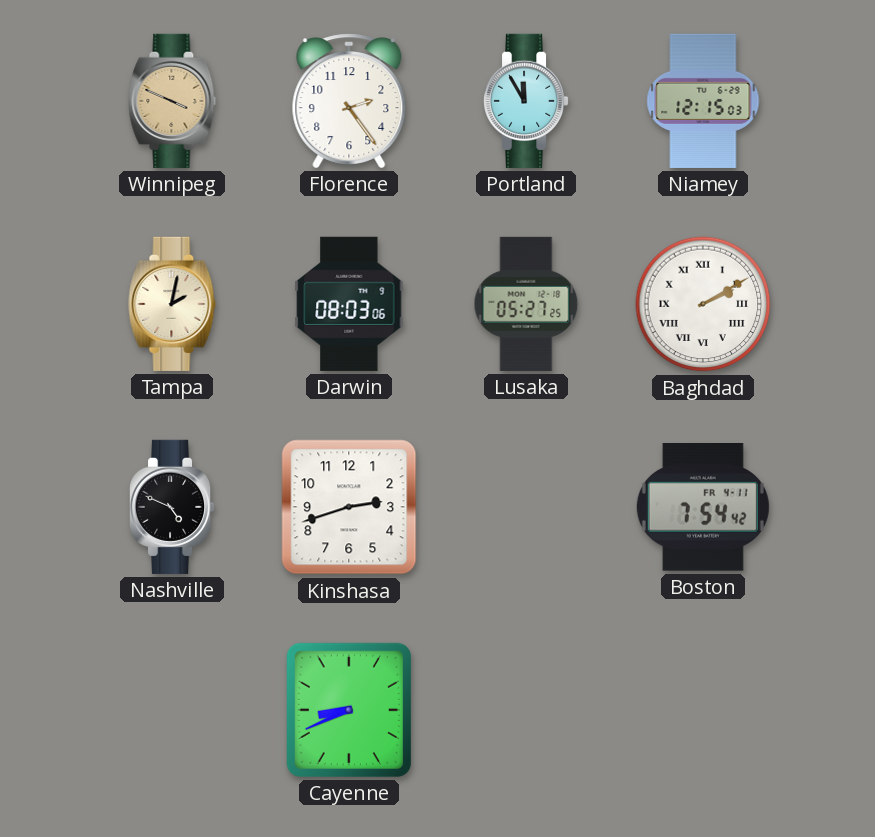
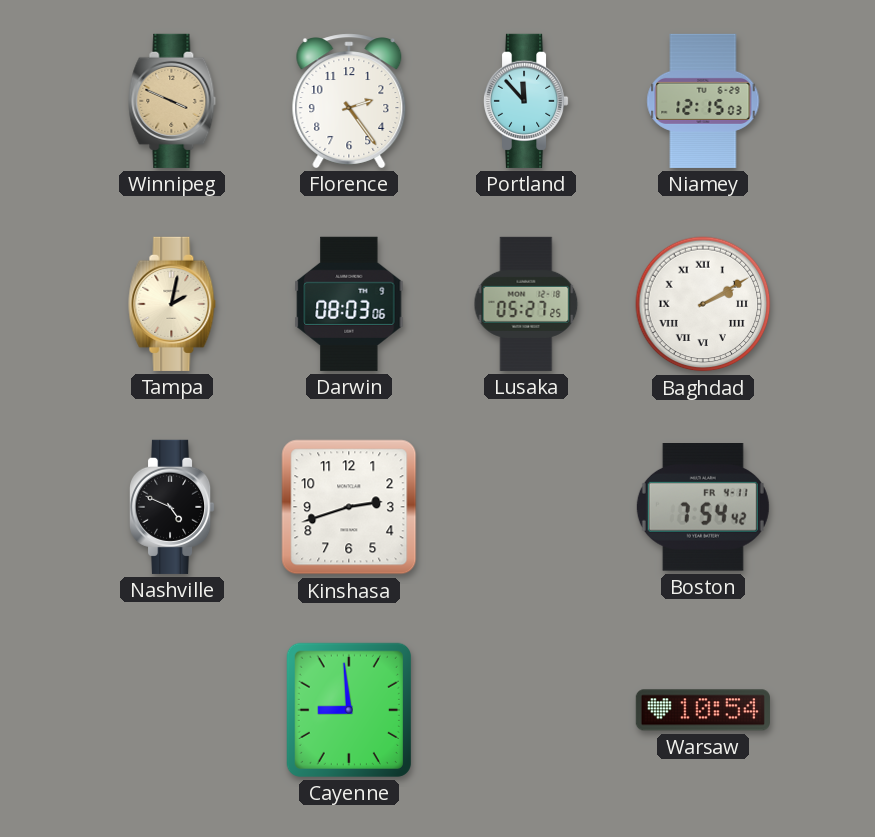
Portland: 11:55 -> 11:53 (527, 101)
Cayenne: 8:41 -> 8:59 (349, 710)
Warsaw: none -> 10:54 (703, 710)
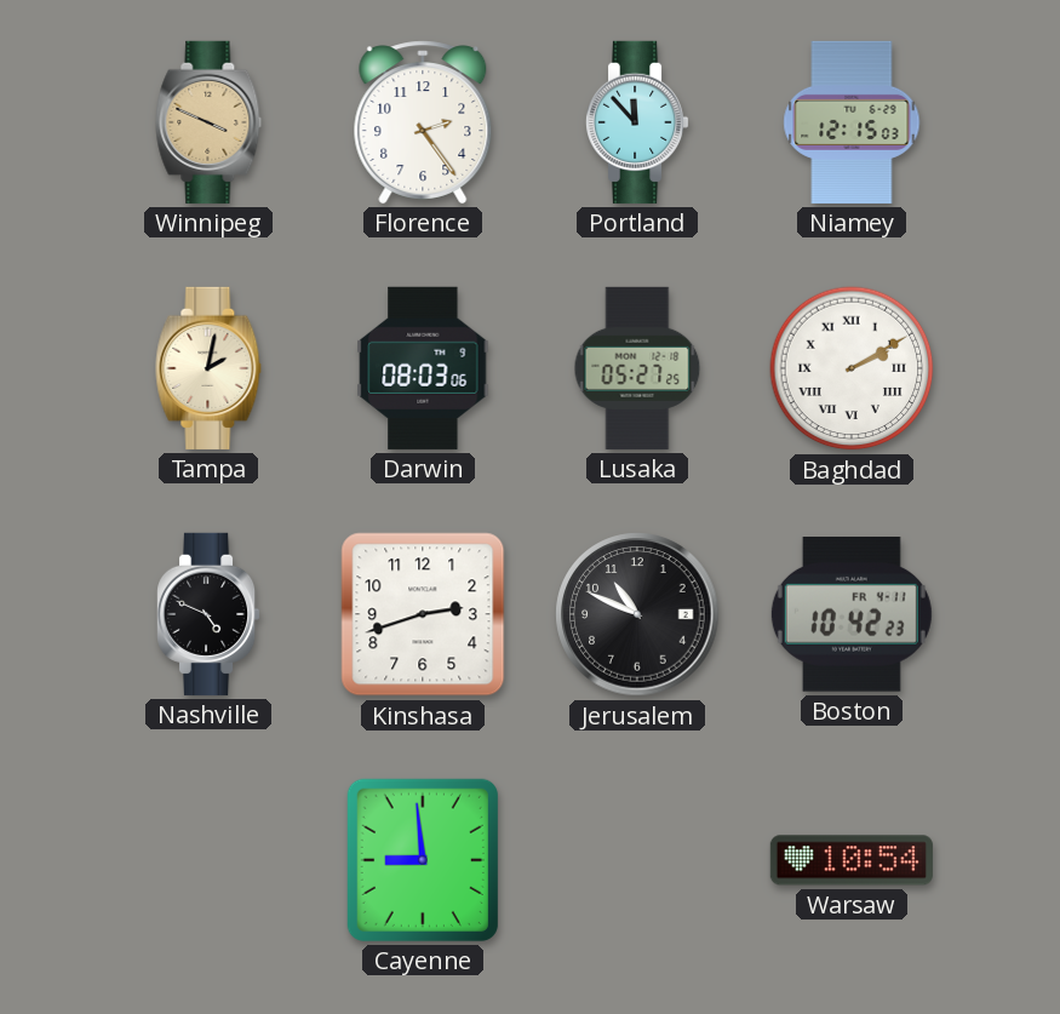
Jerusalem: none -> 10:49 (637, 614)
Boston: 7:54 -> 10:42 (852, 615)
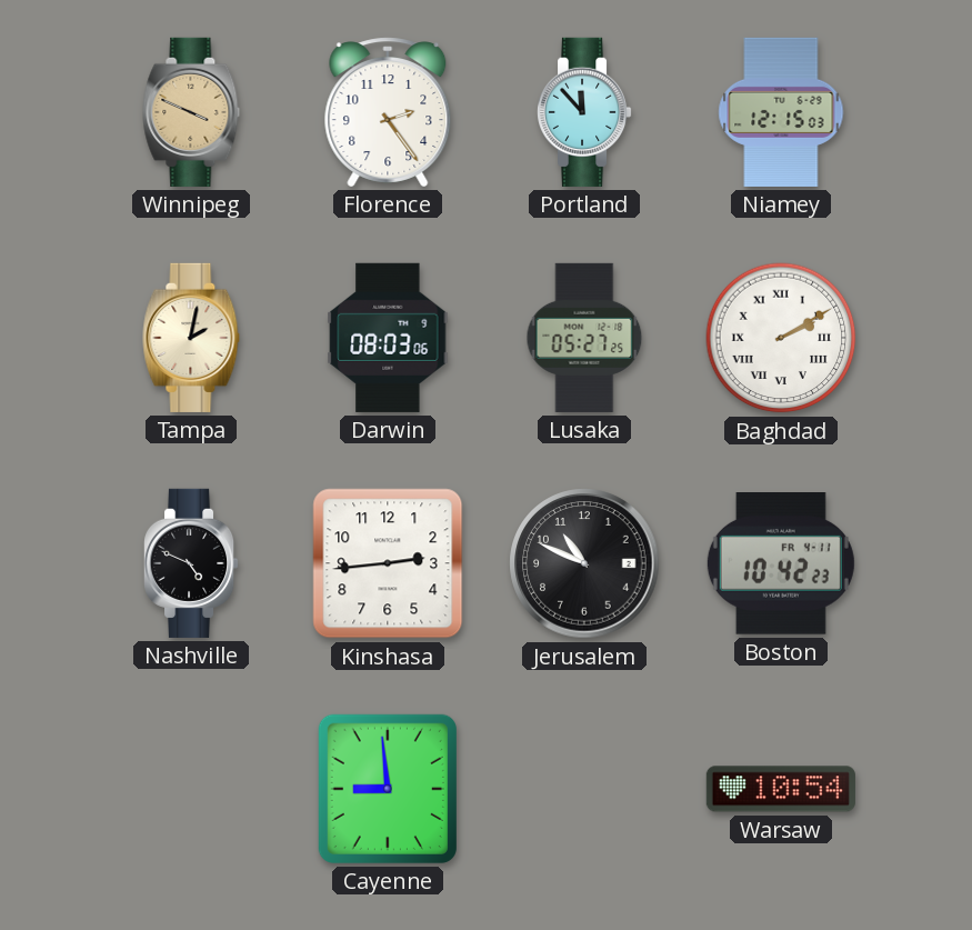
Kinshasa: 2:42 -> 2:44 (388, 563)
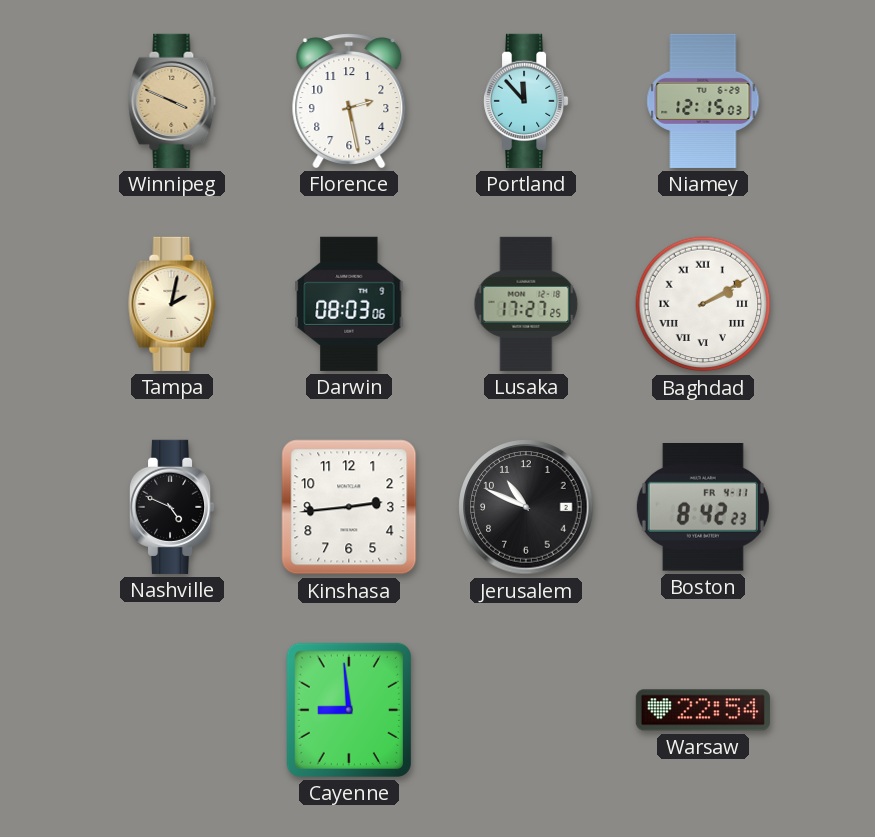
Florence: 2:24 -> 2:28 (349, 101)
Lusaka: 05:27 -> 17:27 (526, 304)
Boston: 10:42 -> 8:42 (703, 508)
Warsaw: 10:54 -> 22:54 (703, 710)
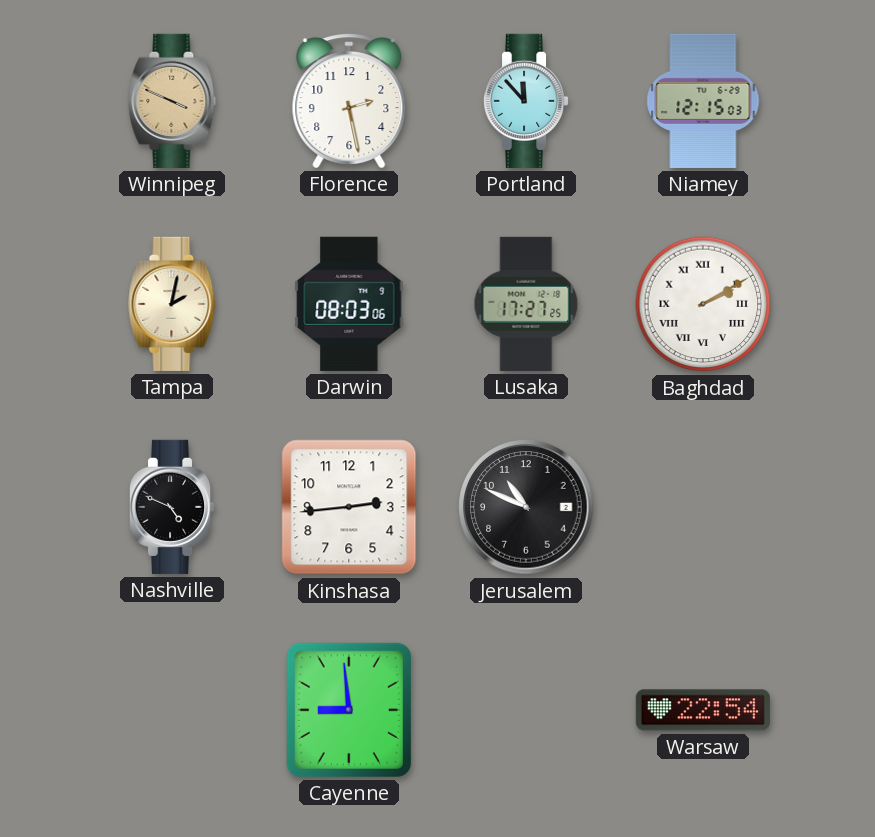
Boston: 8:42 -> none (703, 508)
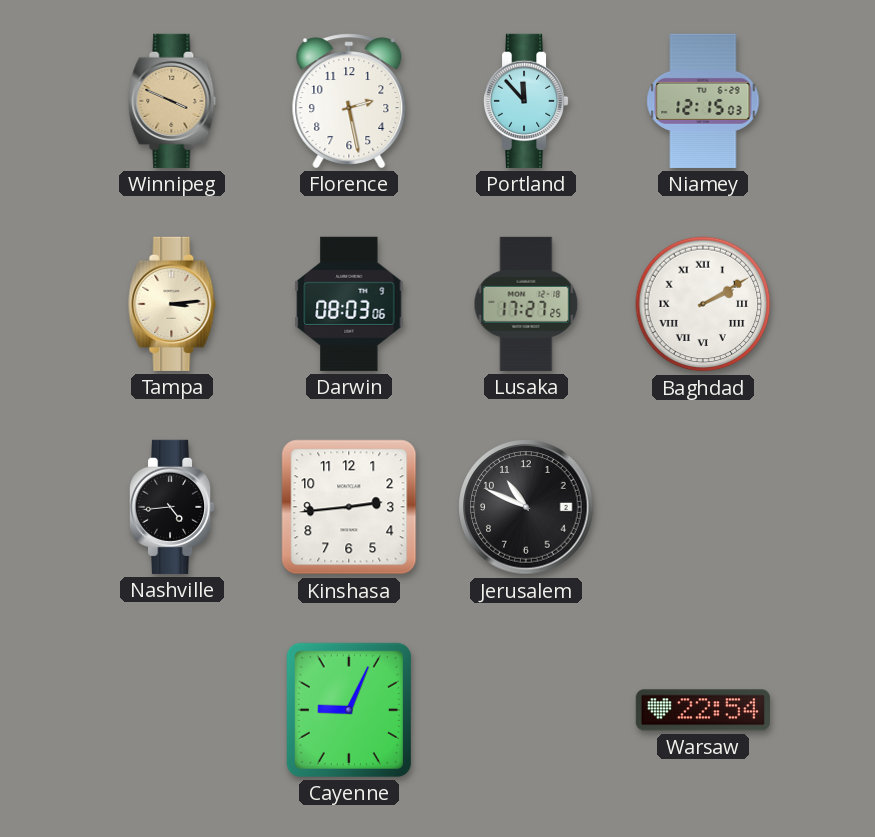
Tampa: 2:02 -> 3:14 (172, 304)
Nashville: 4:49 -> 4:44 (173, 507)
Cayenne: 8:59 -> 9:04 (349, 710)
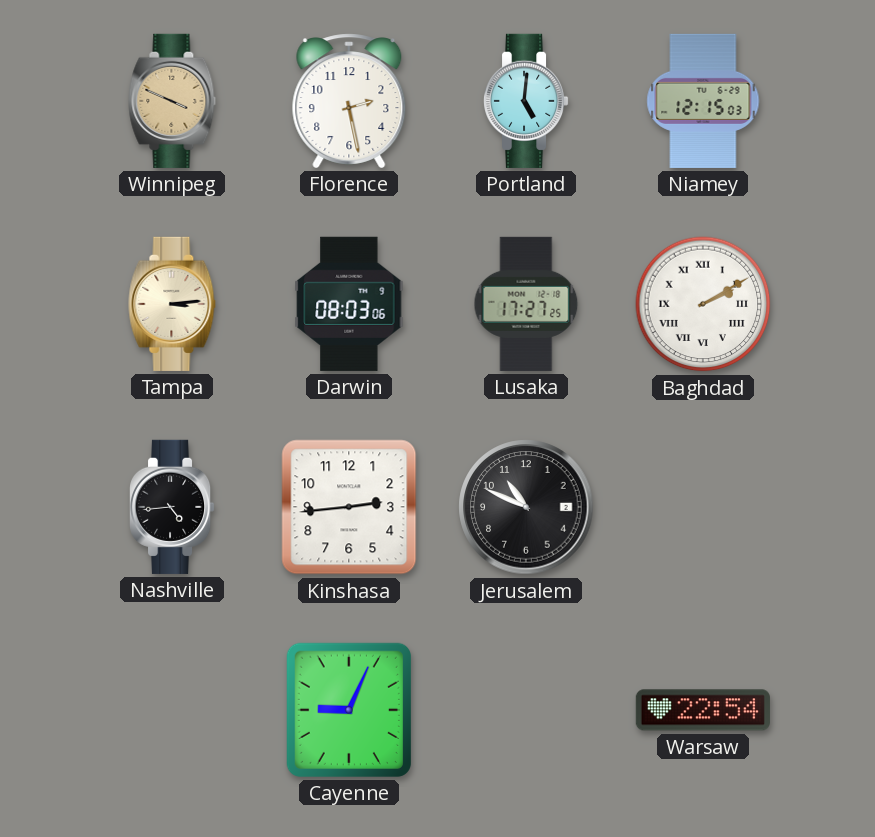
Portland: 11:53 -> 5:01 (527, 101)
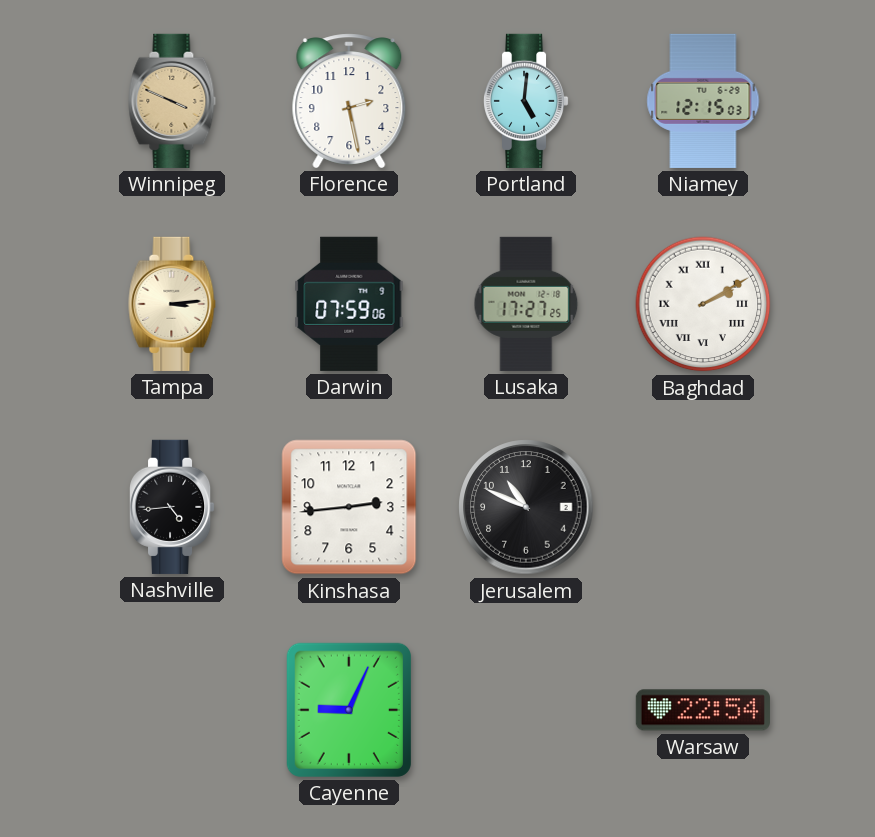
Darwin: 08:03 -> 07:59 (349, 304)
